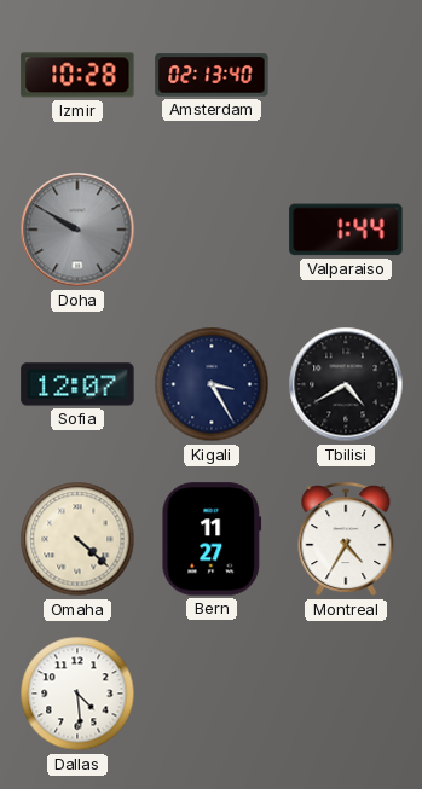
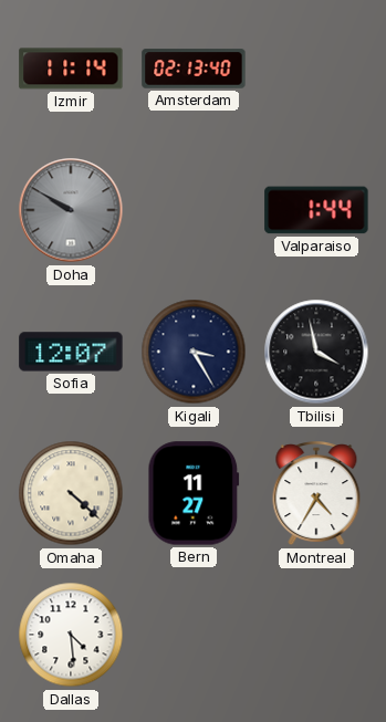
Izmir: 10:28 -> 11:14 (71, 69)
Tbilisi: 4:40 -> 3:58 (316, 352)
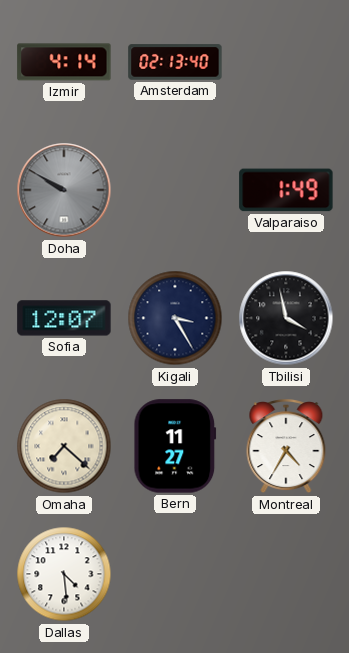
Izmir: 11:14 -> 4:14 (64, 62)
Valparaiso: 1:44 -> 1:49 (286, 190)
Omaha: 4:22 -> 7:22 (64, 446)
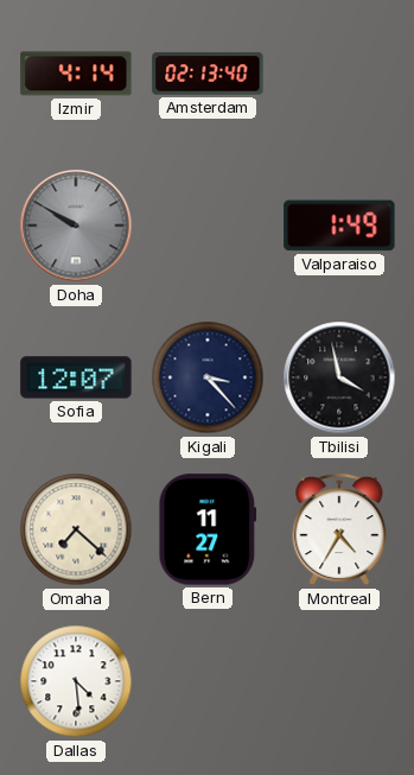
Kigali: 3:25 -> 3:23 (208, 377)
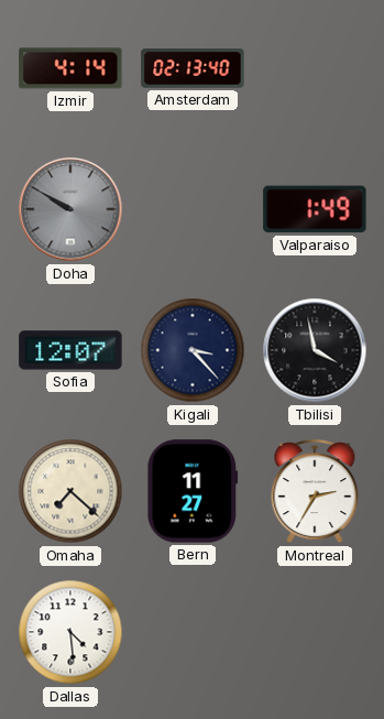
Montreal: 4:35 -> 2:35 (315, 492)
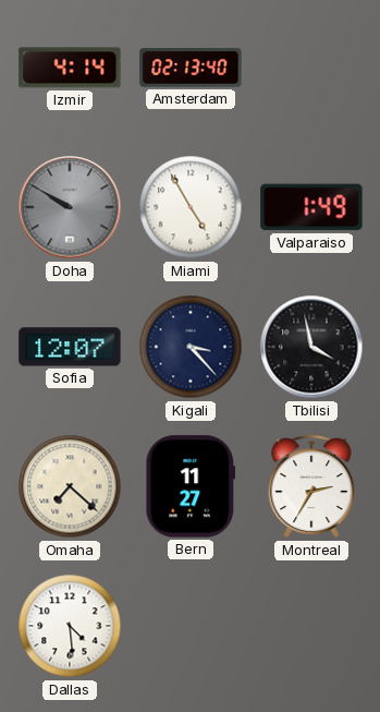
Miami: none -> 4:55 (191, 207)
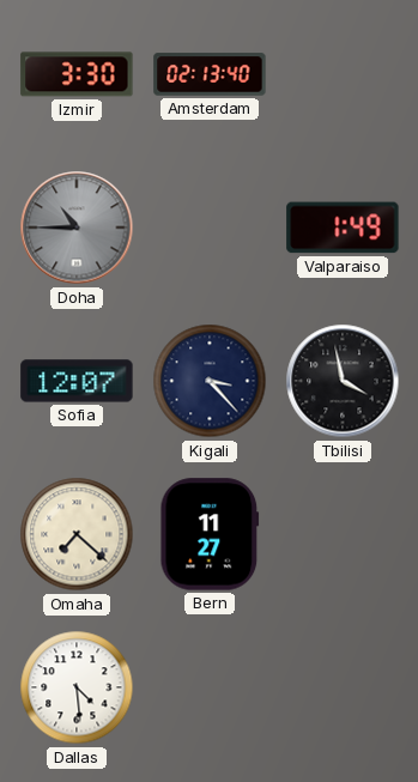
Izmir: 4:14 -> 3:30 (77, 74)
Doha: 9:50 -> 10:45 (77, 228)
Miami: 4:55 -> none (191, 207)
Montreal: 2:35 -> none (311, 487)
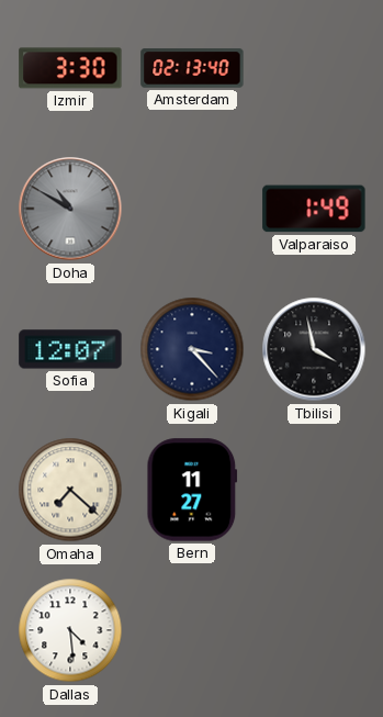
Doha: 10:45 -> 10:50 (70, 209)
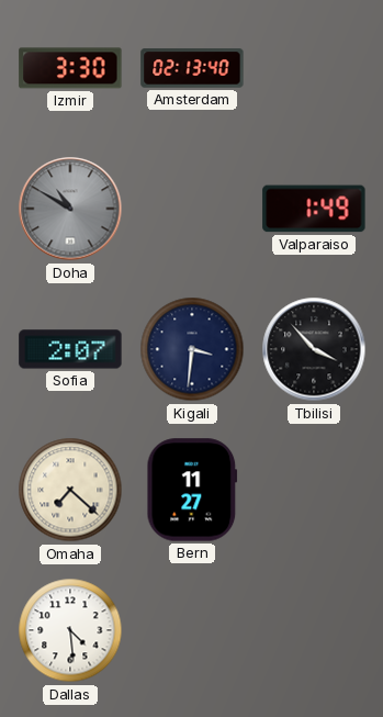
Sofia: 12:07 -> 2:07 (70, 349)
Kigali: 3:23 -> 3:31 (192, 349)
Tbilisi: 3:58 -> 3:53 (314, 349)
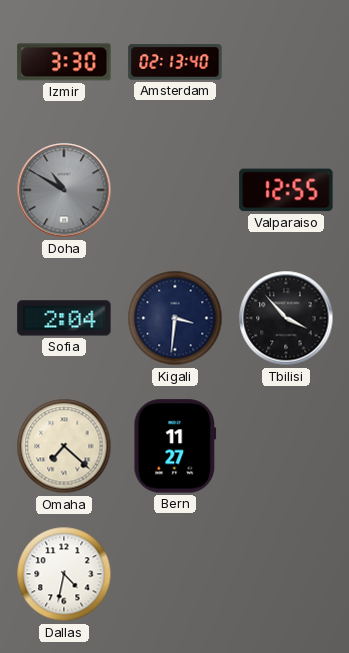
Valparaiso: 1:49 -> 12:55 (286, 190)
Sofia: 2:07 -> 2:04 (64, 318)
Dallas: 4:29 -> 4:32 (64, 574)
